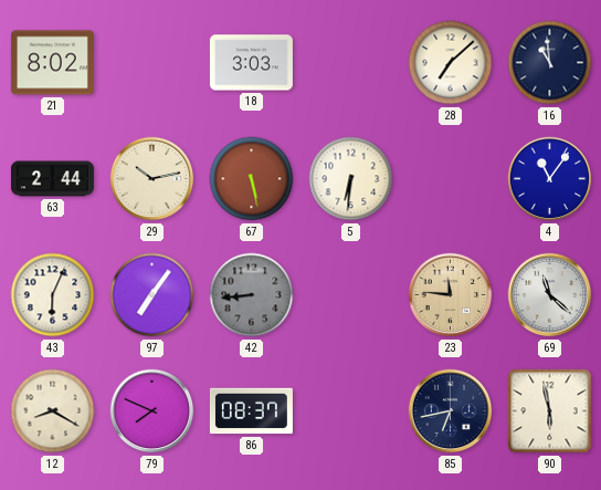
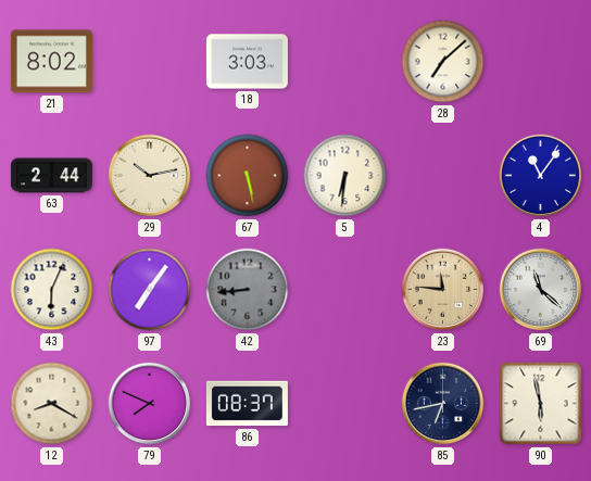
16: 10:59 -> none (550, 63)
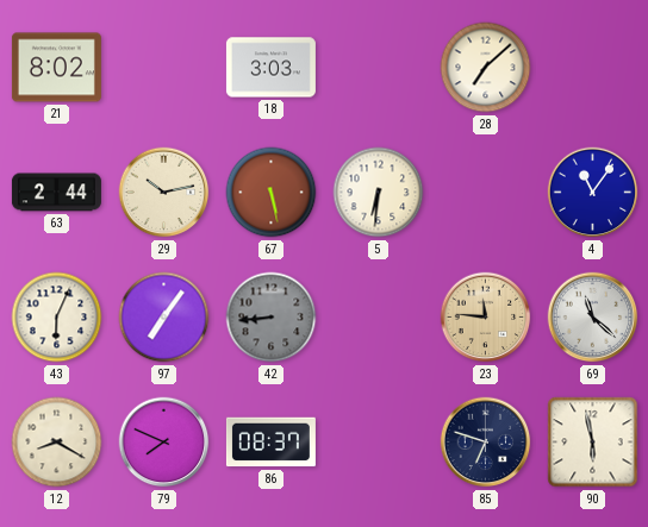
85: 6:43 -> 6:48 (486, 443)
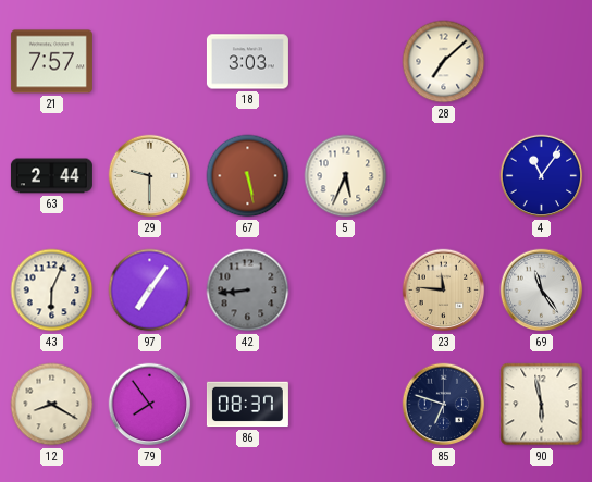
21: 8:02 -> 7:57 (51, 62)
29: 10:13 -> 9:30 (150, 176)
5: 6:31 -> 5:34 (346, 176)
69: 11:22 -> 11:24 (542, 291)
79: 7:49 -> 7:54 (150, 405)
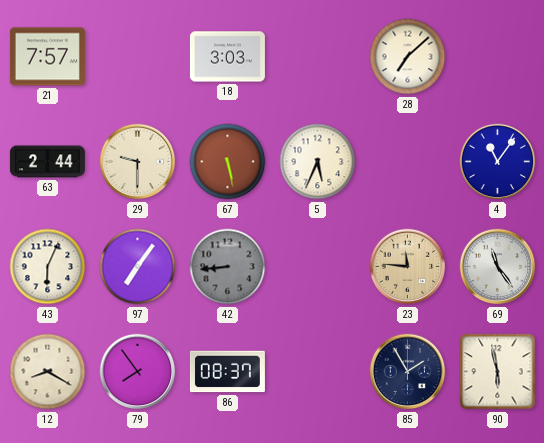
85: 6:48 -> 1:55 (408, 372)
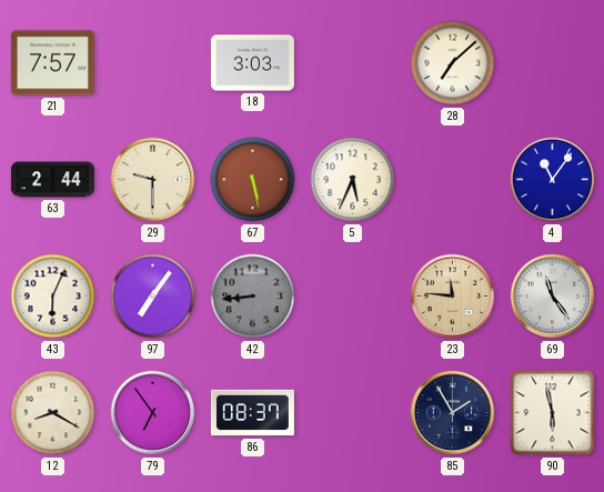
79: 7:54 -> 6:54 (153, 413)
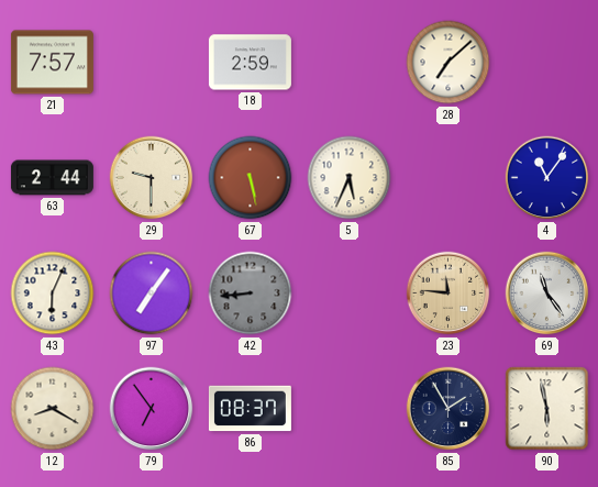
18: 3:03 -> 2:59 (250, 63)
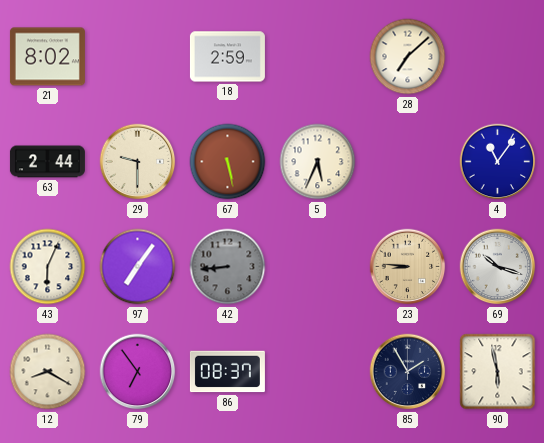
21: 7:57 -> 8:02 (47, 57)
23: 11:46 -> 8:46 (408, 267)
69: 11:24 -> 10:18 (498, 267)
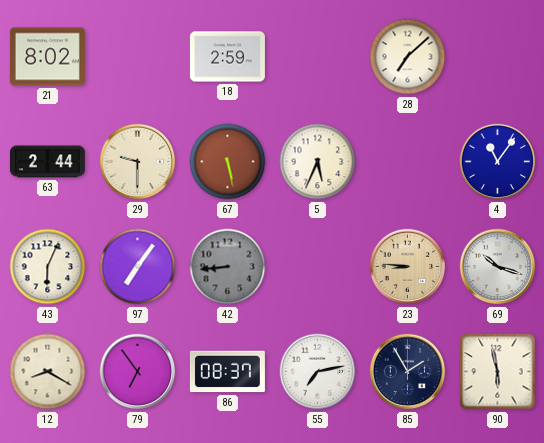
55: none -> 7:13 (318, 372)
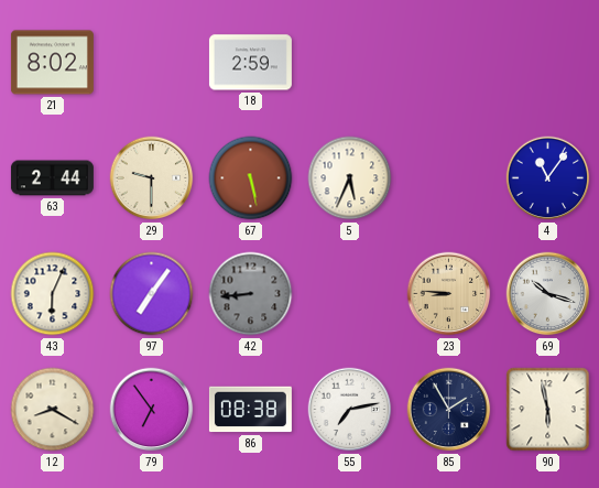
28: 7:08 -> none (408, 57)
86: 08:37 -> 08:38 (250, 410)
